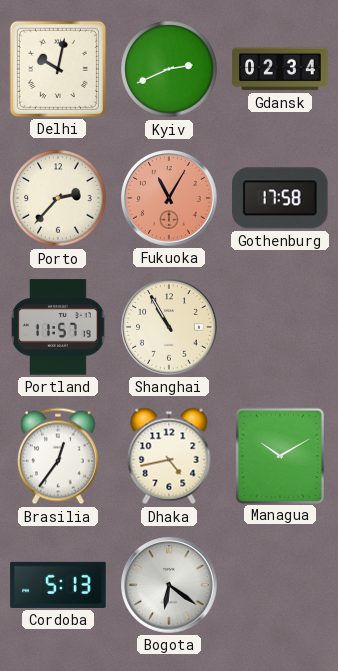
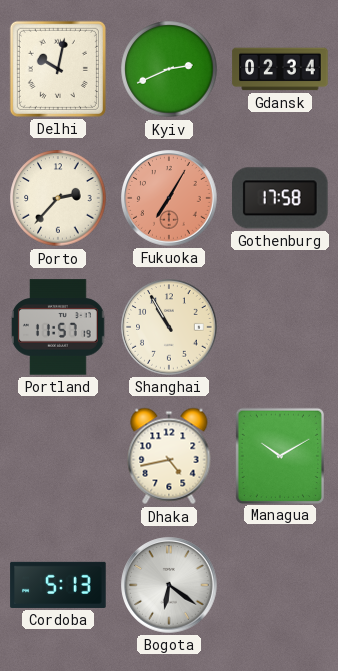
Fukuoka: 11:05 -> 7:05 (169, 198)
Brasilia: 12:36 -> none (58, 456)
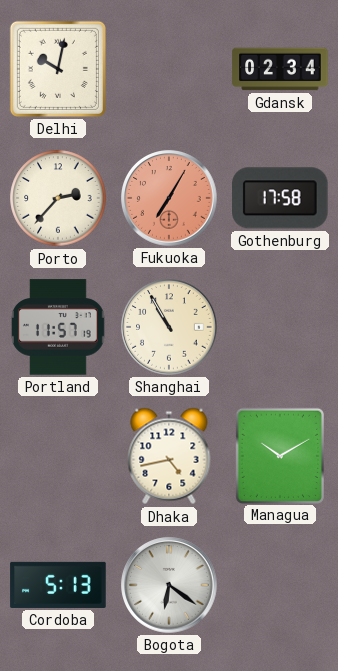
Kyiv: 2:41 -> none (169, 69)
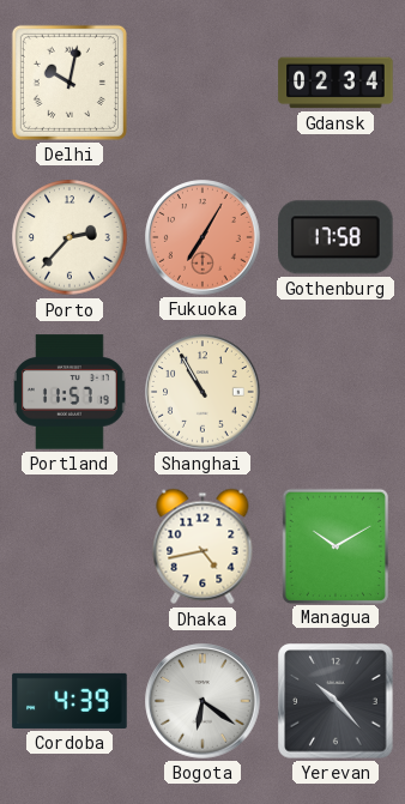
Cordoba: 5:13 -> 4:39 (69, 701)
Yerevan: none -> 10:23 (336, 701)
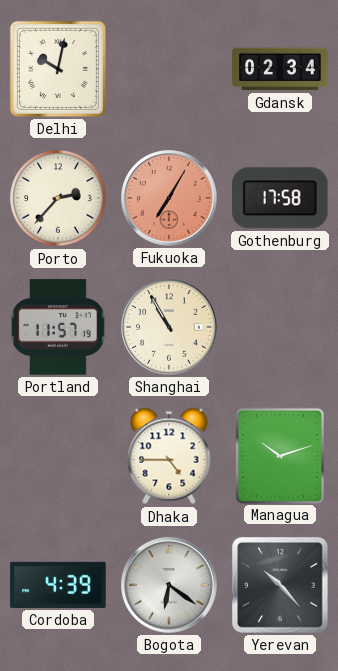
Dhaka: 4:43 -> 4:45 (169, 456)
Managua: 10:10 -> 10:12 (280, 455)
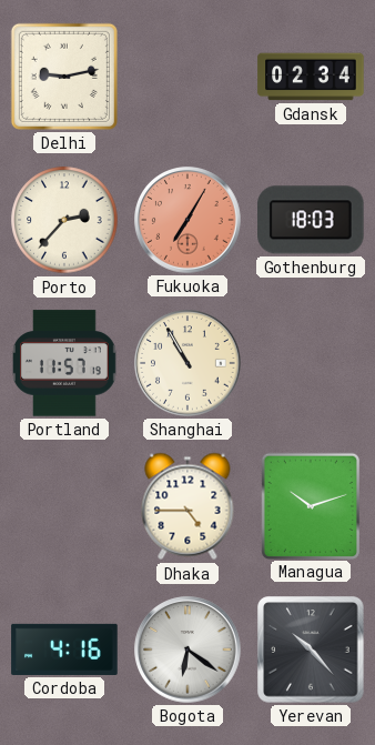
Delhi: 10:02 -> 9:13 (64, 77)
Gothenburg: 17:58 -> 18:03 (311, 220)
Cordoba: 4:39 -> 4:16 (64, 650)
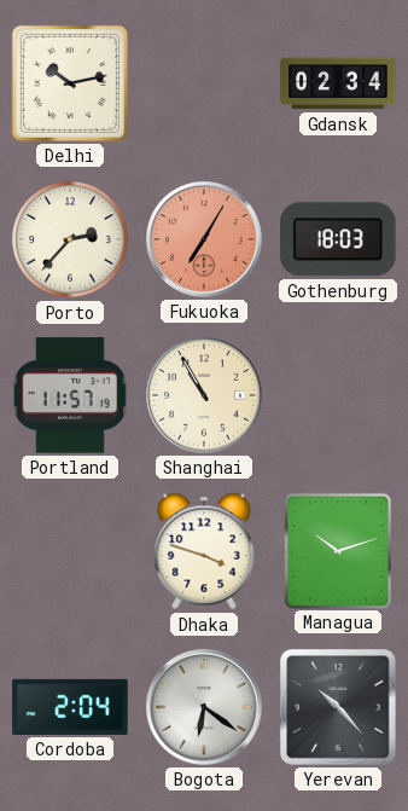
Delhi: 9:13 -> 10:13 (70, 83)
Dhaka: 4:45 -> 3:48 (204, 551)
Cordoba: 4:16 -> 2:04 (70, 707)
